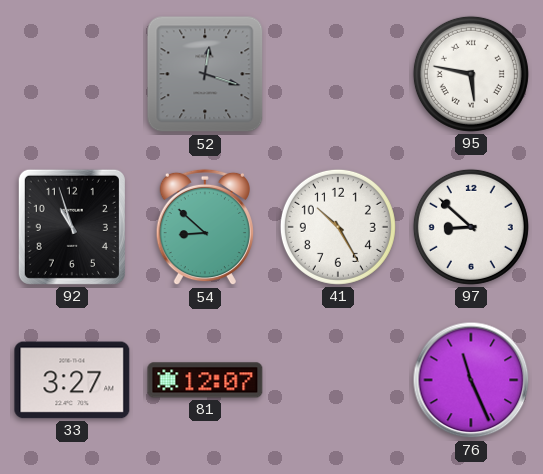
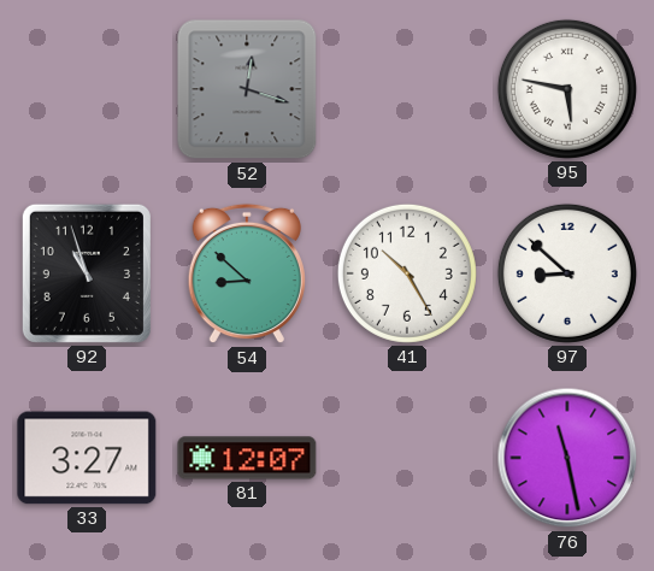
76: 11:26 -> 11:28 (567, 458)
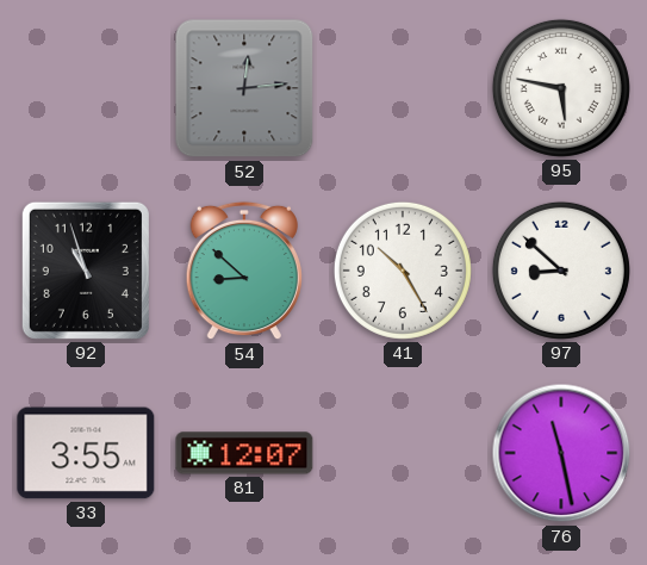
52: 12:18 -> 12:14 (244, 88)
33: 3:27 -> 3:55 (86, 453)
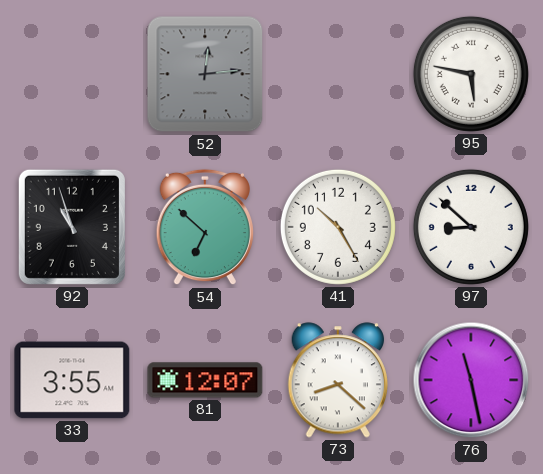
54: 8:52 -> 6:52 (205, 227)
73: none -> 8:22 (337, 380)
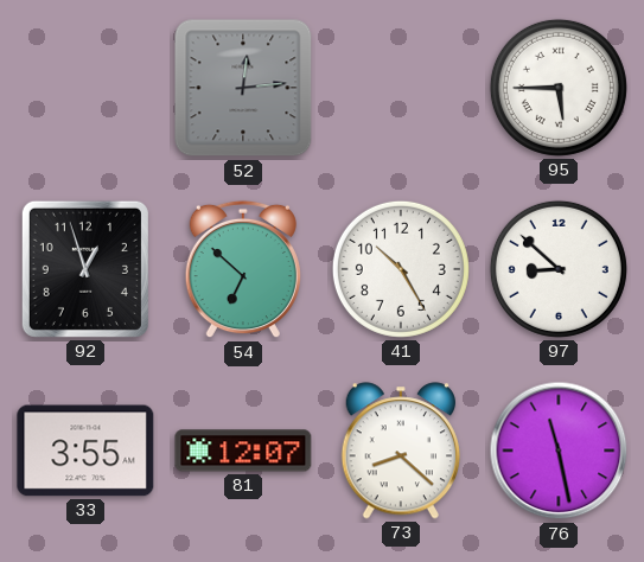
95: 5:47 -> 5:45 (559, 88)
92: 10:57 -> 12:57 (85, 269)
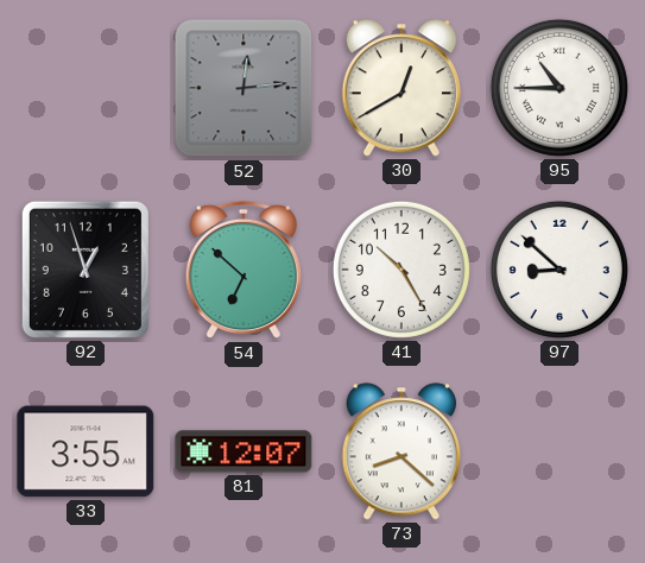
30: none -> 12:40 (400, 88)
95: 5:45 -> 10:45 (559, 88)
76: 11:28 -> none (559, 451)
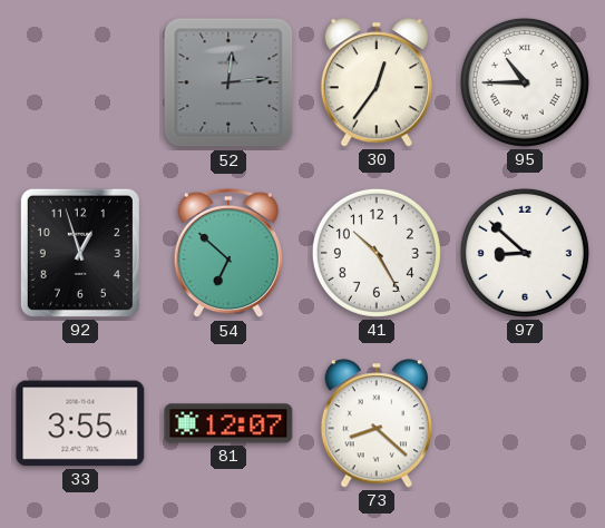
30: 12:40 -> 12:36 (375, 82)
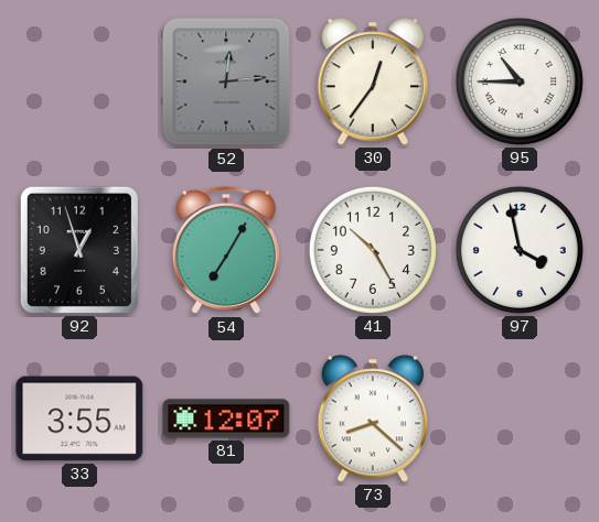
54: 6:52 -> 7:05 (226, 250)
97: 8:52 -> 3:58 (520, 250)
